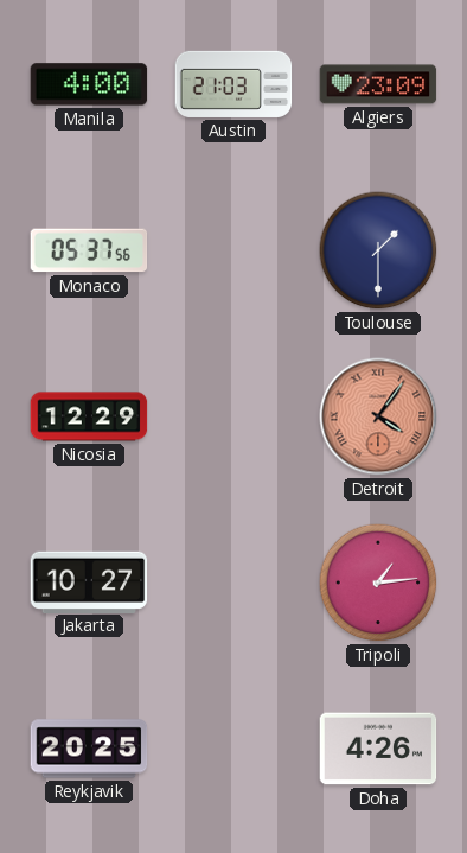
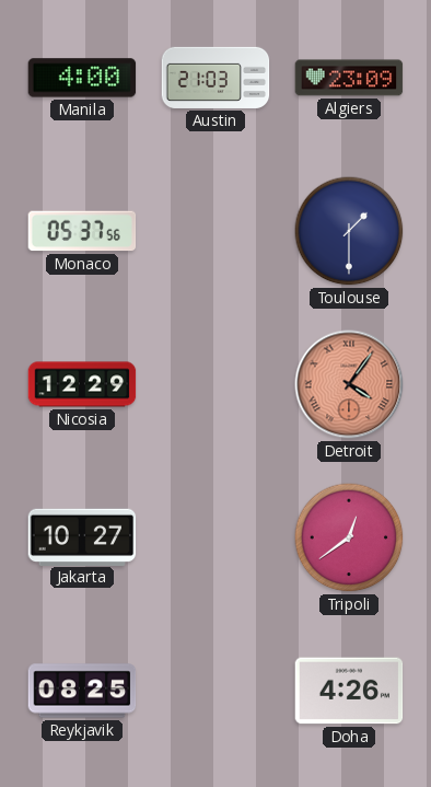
Tripoli: 1:14 -> 12:39 (349, 537)
Reykjavik: 20:25 -> 08:25 (82, 691)
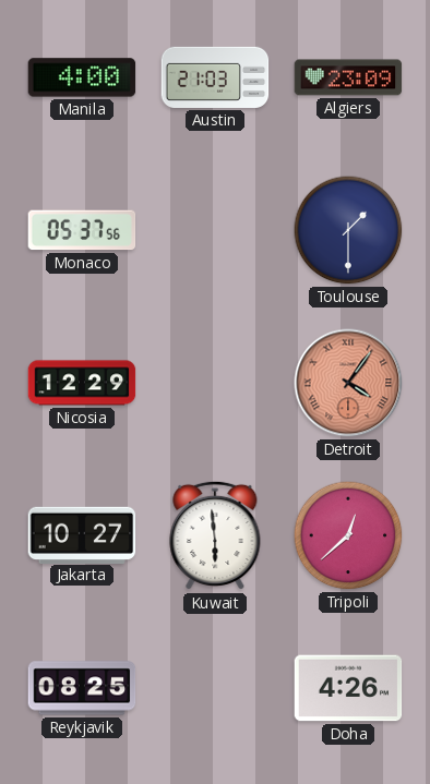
Kuwait: none -> 5:59 (215, 535)
Tripoli: 12:39 -> 12:38 (348, 535)
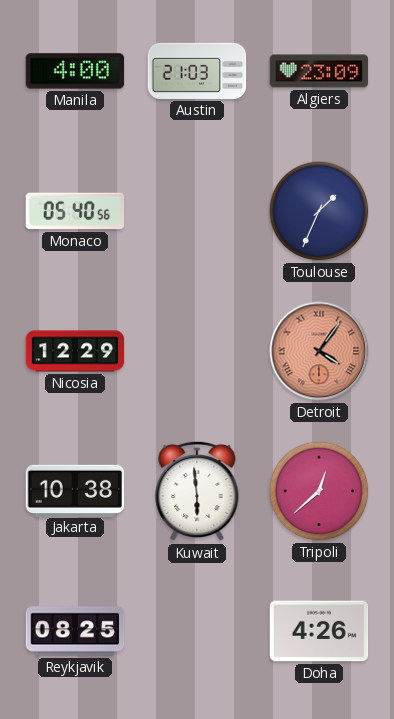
Monaco: 05:37 -> 05:40 (75, 211)
Toulouse: 1:30 -> 1:34 (319, 211)
Jakarta: 10:27 -> 10:38 (75, 490)
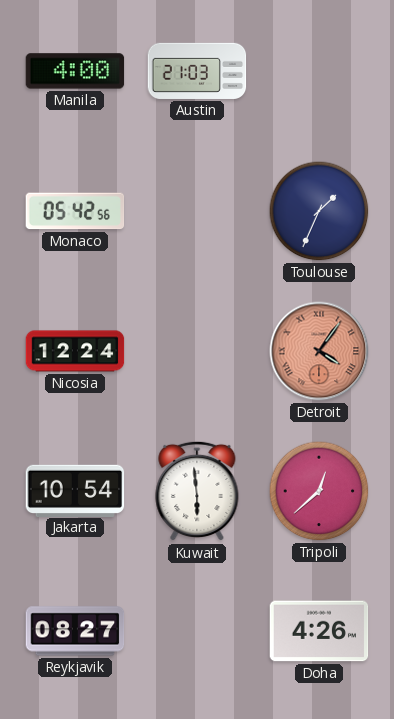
Algiers: 23:09 -> none (319, 71)
Monaco: 05:40 -> 05:42 (75, 211)
Nicosia: 12:29 -> 12:24 (75, 351)
Jakarta: 10:38 -> 10:54 (75, 490)
Reykjavik: 08:25 -> 08:27 (75, 631)
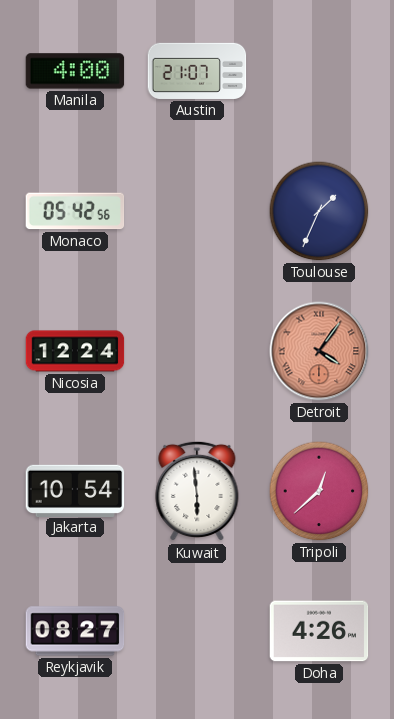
Austin: 21:03 -> 21:07 (197, 71)
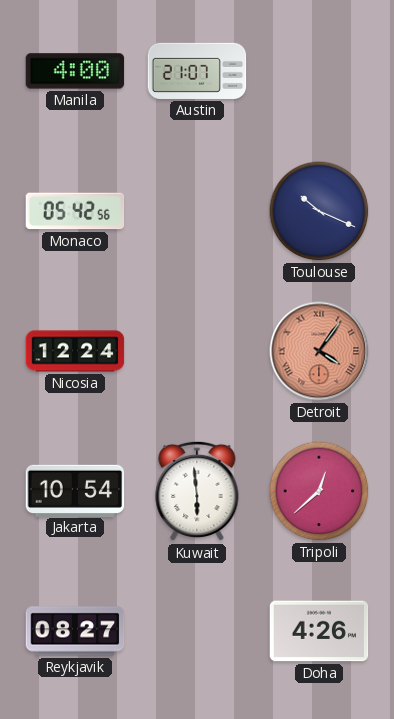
Toulouse: 1:34 -> 10:19 (319, 211)
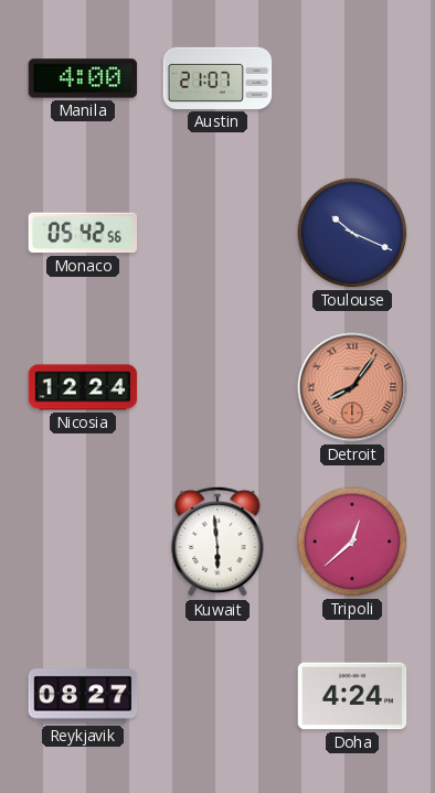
Detroit: 4:06 -> 8:06 (352, 387)
Jakarta: 10:54 -> none (75, 490)
Doha: 4:26 -> 4:24 (352, 696)
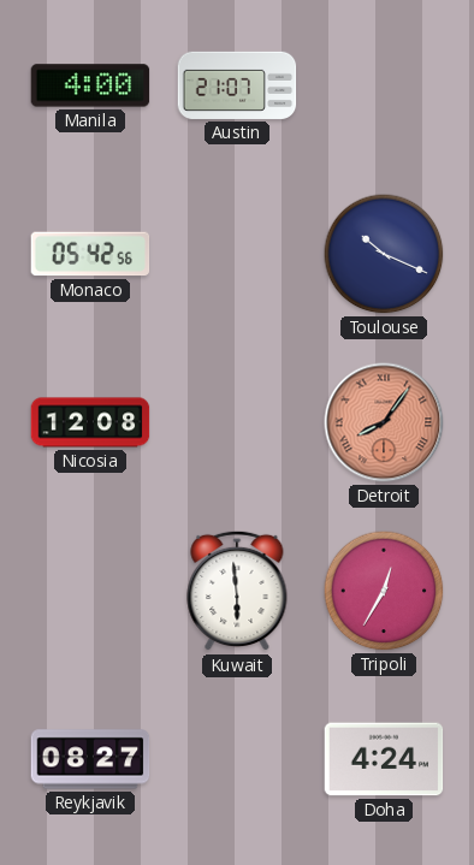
Nicosia: 12:24 -> 12:08 (90, 422)
Tripoli: 12:38 -> 12:35 (384, 591)
